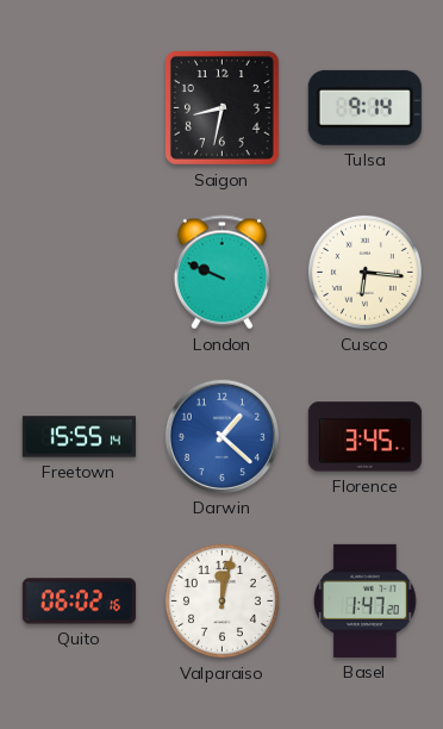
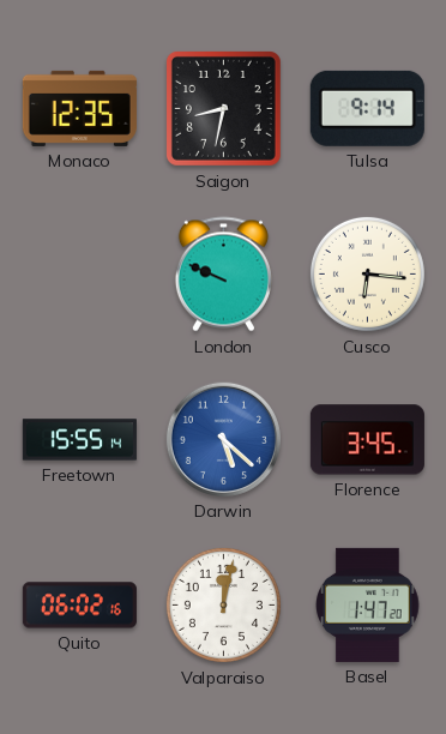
Monaco: none -> 12:35 (79, 108)
Darwin: 1:22 -> 5:22 (223, 439)
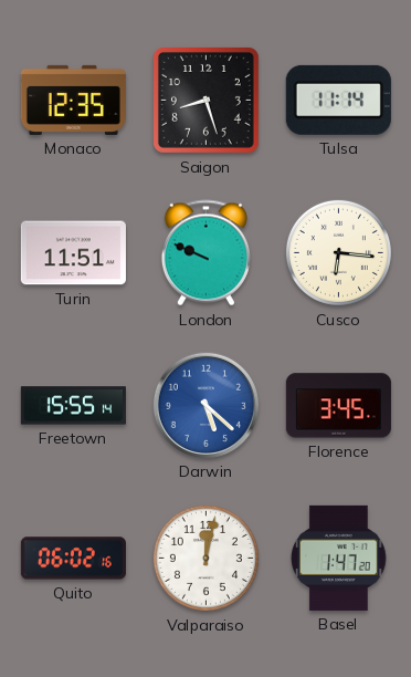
Saigon: 8:32 -> 8:27 (205, 100)
Tulsa: 9:14 -> 11:14 (338, 100)
Turin: none -> 11:51 (73, 253)
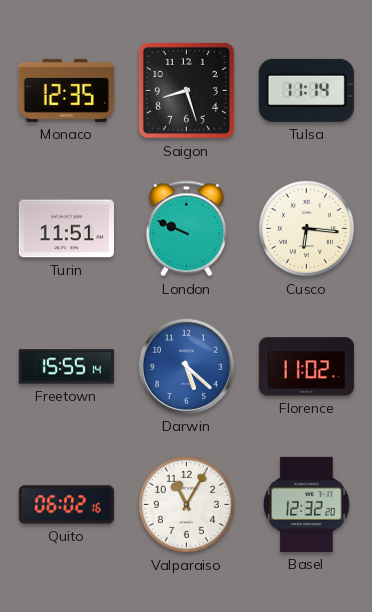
Florence: 3:45 -> 11:02 (306, 367)
Valparaiso: 12:02 -> 11:05 (186, 504)
Basel: 1:47 -> 12:32 (307, 504)
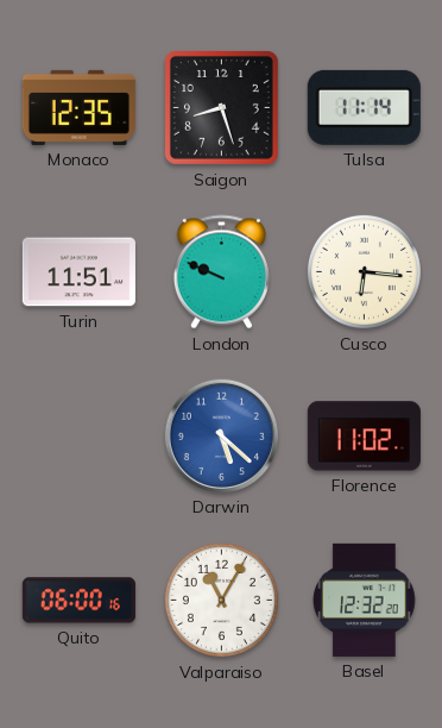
Freetown: 15:55 -> none (66, 367)
Quito: 06:02 -> 06:00 (78, 601)
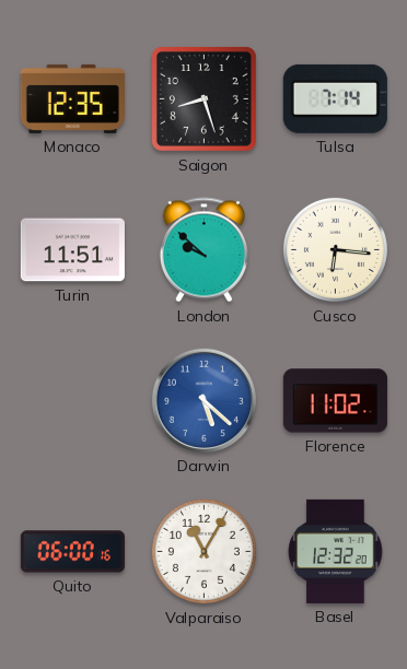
Tulsa: 11:14 -> 7:14 (335, 98)
London: 9:49 -> 9:52 (203, 250)
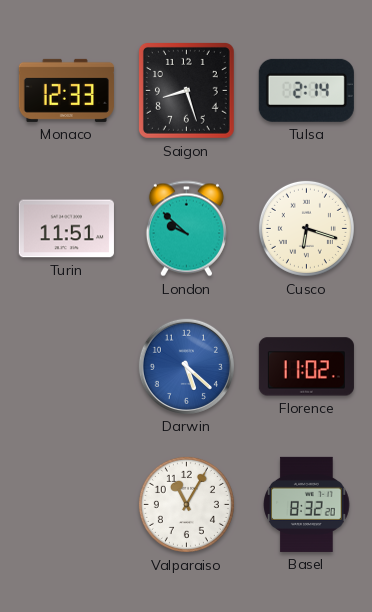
Monaco: 12:35 -> 12:33 (66, 90)
Tulsa: 7:14 -> 2:14 (306, 90)
Cusco: 6:16 -> 6:18 (306, 228)
Quito: 06:00 -> none (72, 552)
Basel: 12:32 -> 8:32 (307, 504)
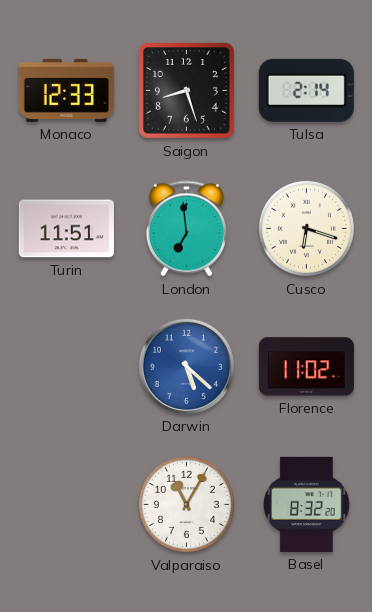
London: 9:52 -> 6:59 (186, 229)
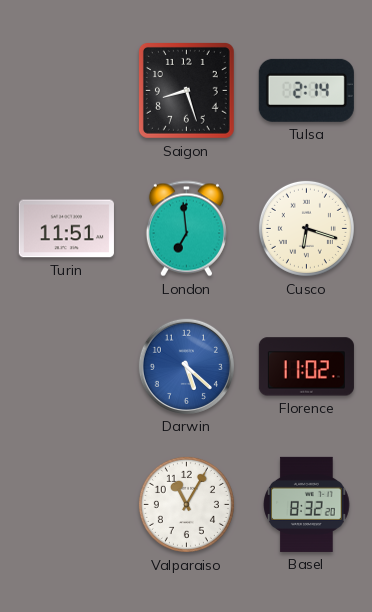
Monaco: 12:33 -> none (66, 90)
